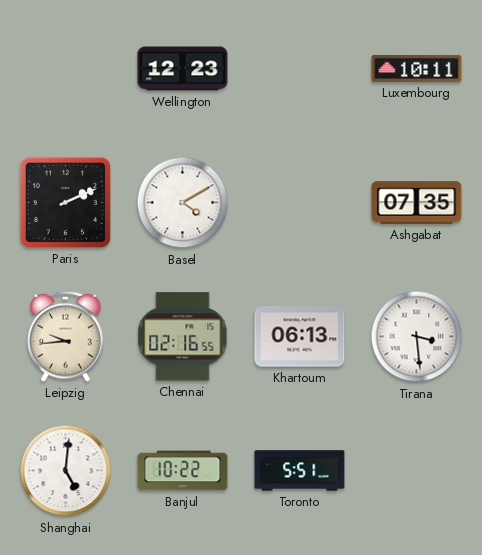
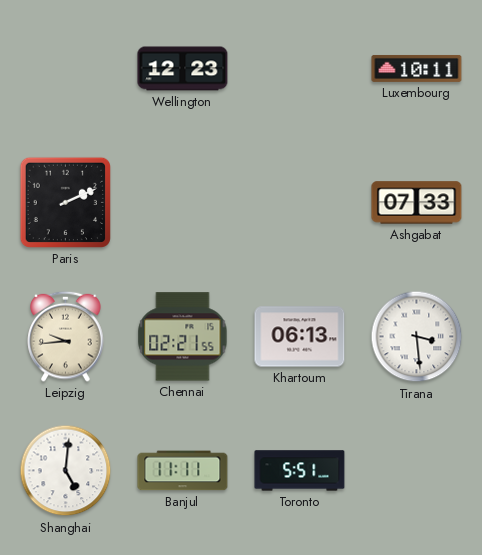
Basel: 4:10 -> none (183, 203)
Ashgabat: 07:35 -> 07:33 (417, 203)
Chennai: 02:16 -> 02:21 (183, 337)
Banjul: 10:22 -> 11:11 (183, 471)
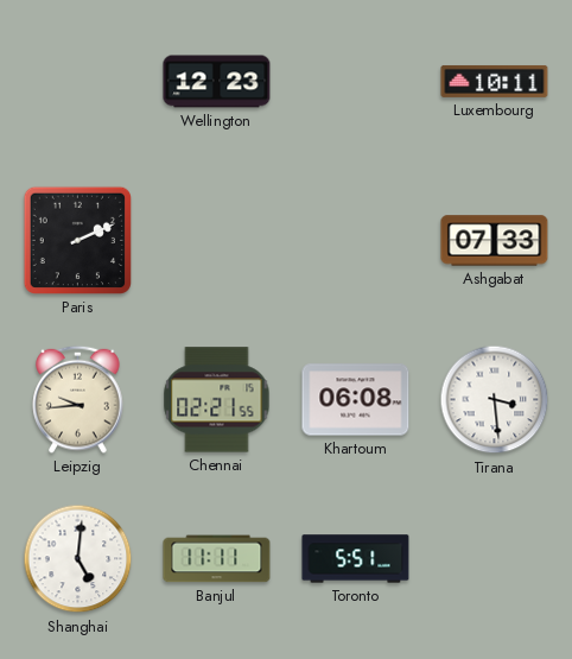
Khartoum: 06:13 -> 06:08 (356, 400)
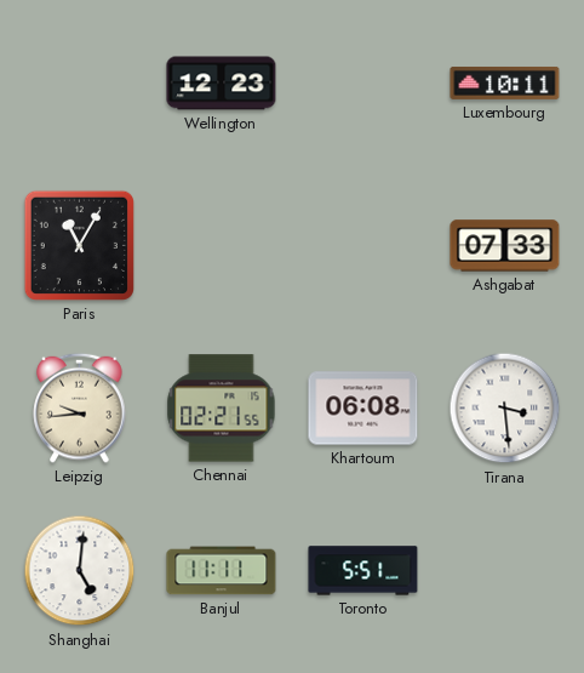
Paris: 2:11 -> 11:05 (79, 245)
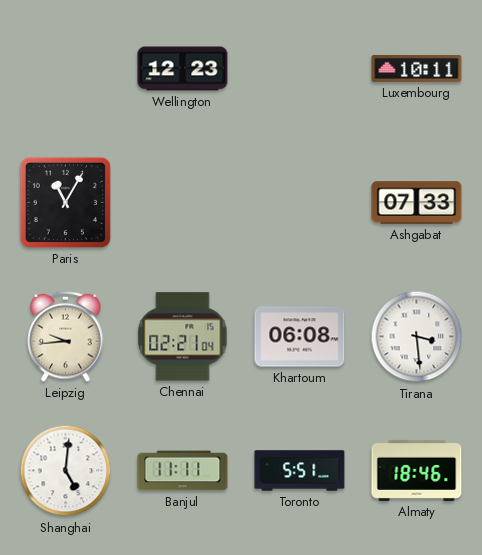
Chennai: 02:21:55 -> 02:21:04 (183, 337)
Almaty: none -> 18:46 (417, 470)
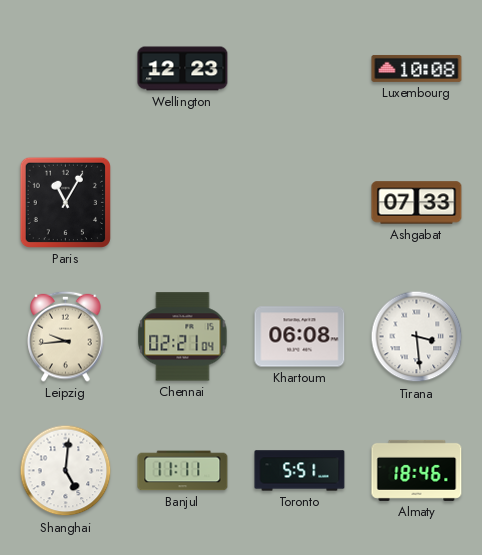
Luxembourg: 10:11 -> 10:08 (417, 68)
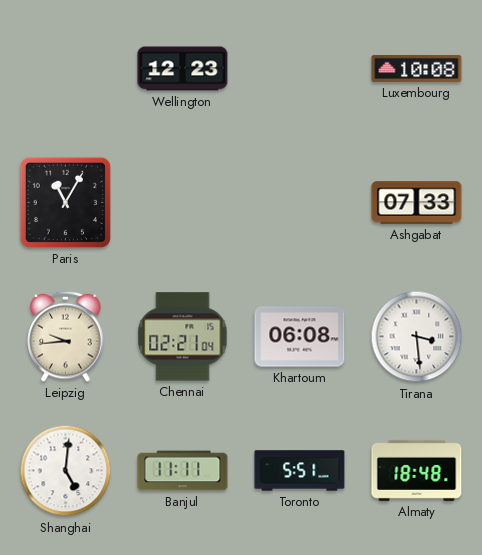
Almaty: 18:46 -> 18:48 (417, 470)
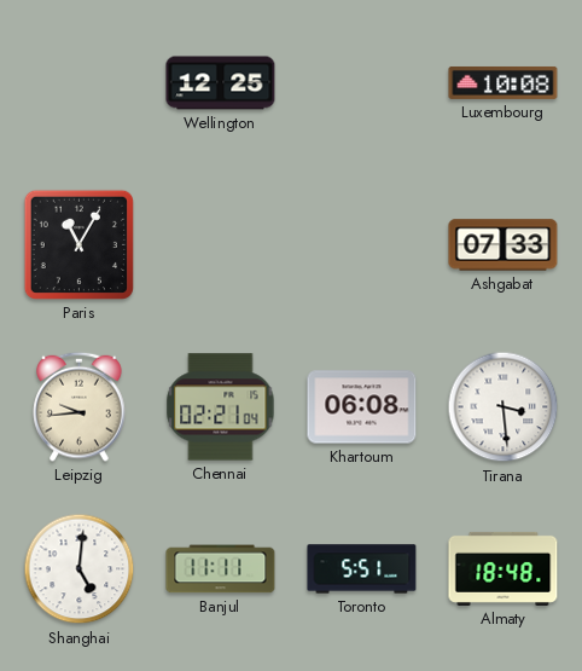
Wellington: 12:23 -> 12:25 (221, 83)
